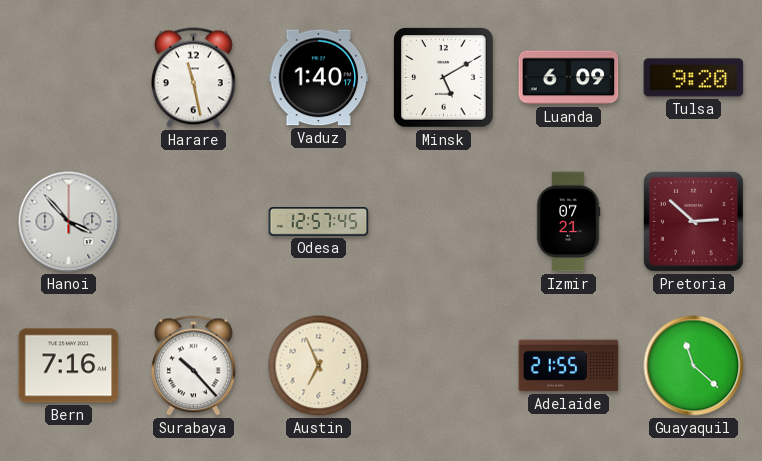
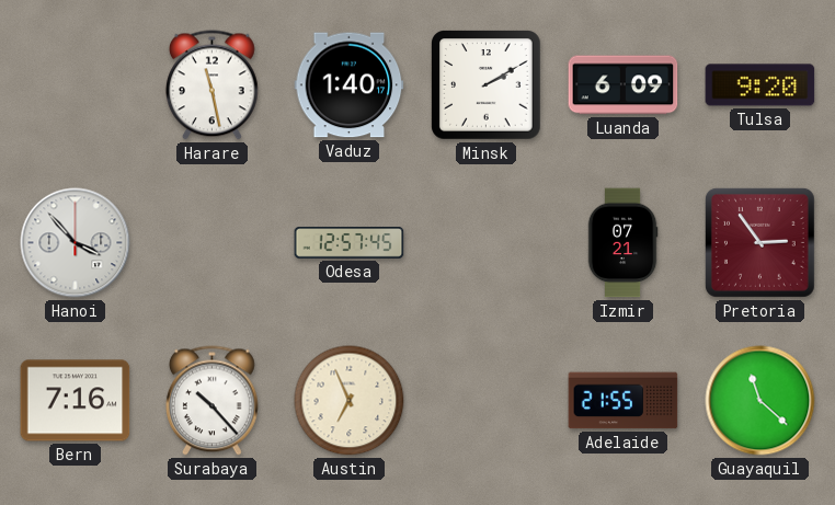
Minsk: 5:10 -> 2:10 (487, 85)
Pretoria: 2:52 -> 2:54 (759, 242)
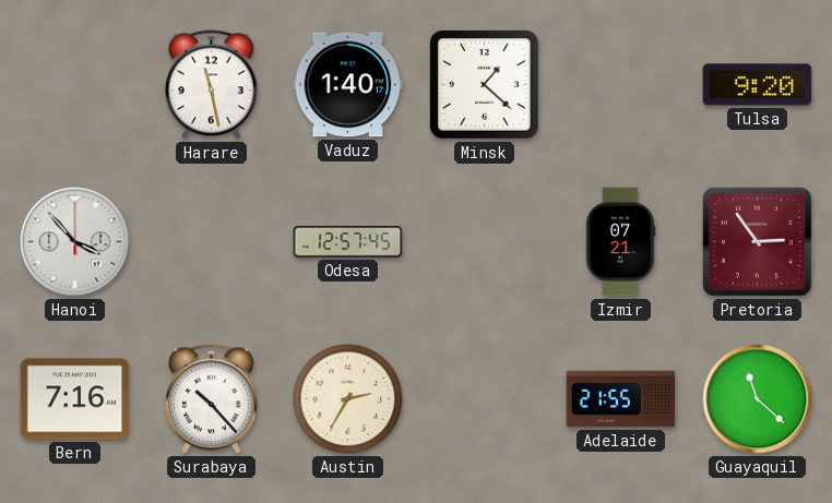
Minsk: 2:10 -> 1:22 (485, 85)
Luanda: 6:09 -> none (624, 85)
Austin: 6:56 -> 2:35 (348, 399)
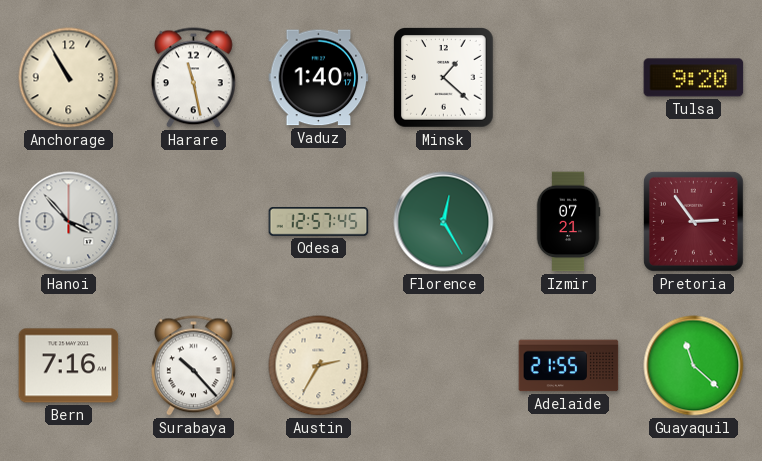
Anchorage: none -> 10:55 (69, 78)
Florence: none -> 12:25 (444, 222)
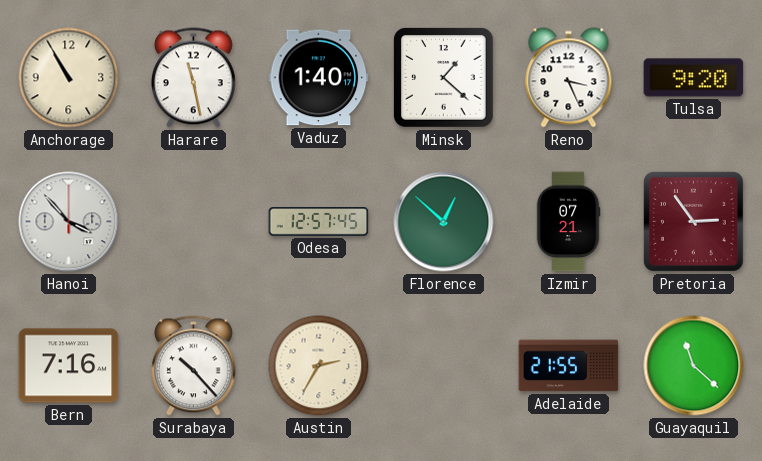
Reno: none -> 3:26 (569, 78)
Florence: 12:25 -> 12:52 (444, 222)
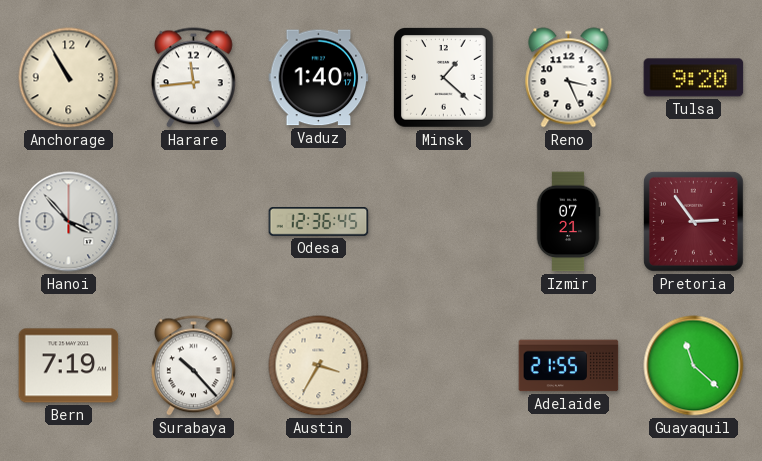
Harare: 11:28 -> 11:44 (193, 78)
Odesa: 12:57 -> 12:36 (319, 222)
Florence: 12:52 -> none (444, 222)
Bern: 7:16 -> 7:19 (69, 366)
Austin: 2:35 -> 3:35 (319, 366)
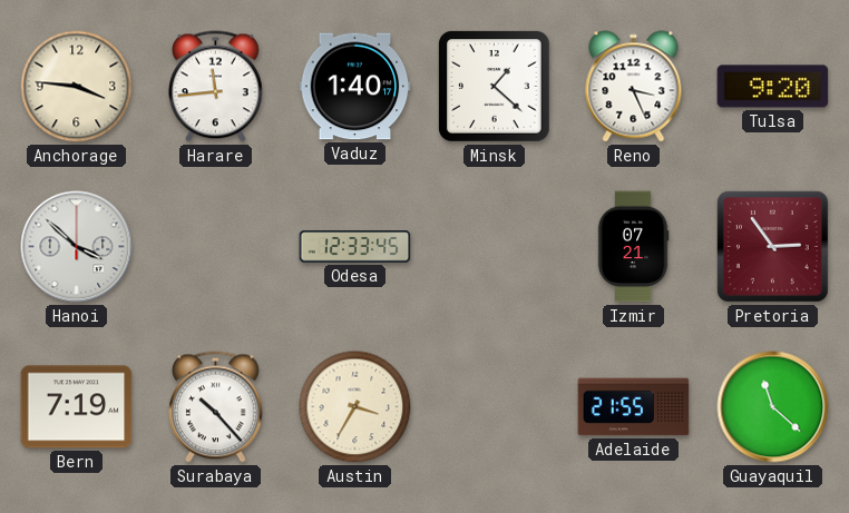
Anchorage: 10:55 -> 3:46 (77, 87)
Hanoi: 3:53 -> 3:52 (77, 247)
Odesa: 12:36 -> 12:33 (355, 247)
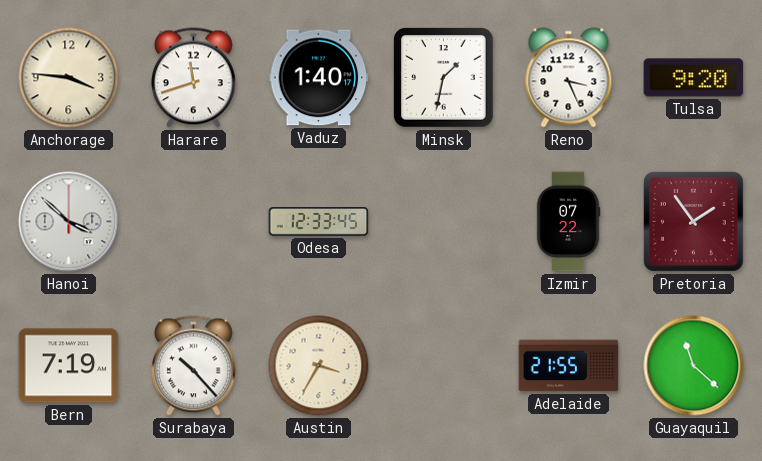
Harare: 11:44 -> 11:42 (193, 78)
Minsk: 1:22 -> 1:32 (444, 78)
Izmir: 07:21 -> 07:22 (568, 222)
Pretoria: 2:54 -> 1:54 (693, 221)
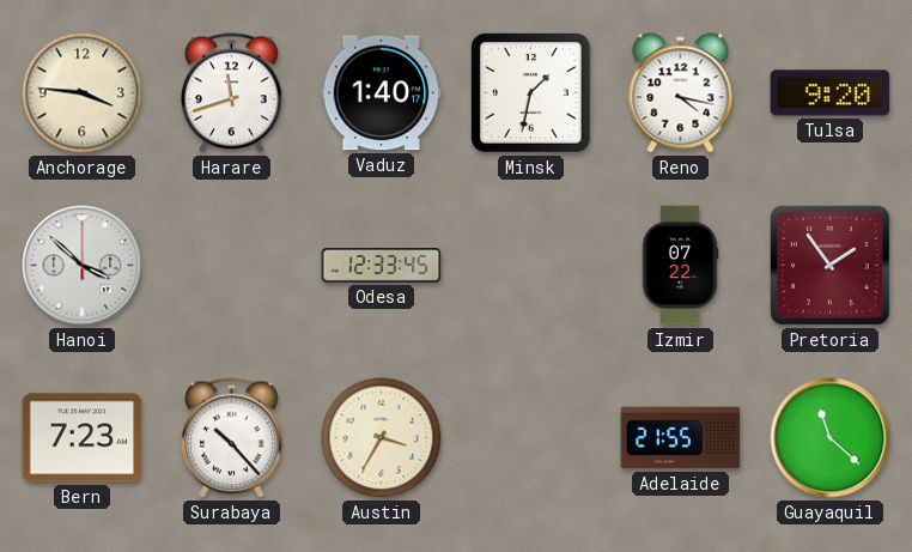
Reno: 3:26 -> 4:17 (681, 93)
Bern: 7:19 -> 7:23 (83, 438)
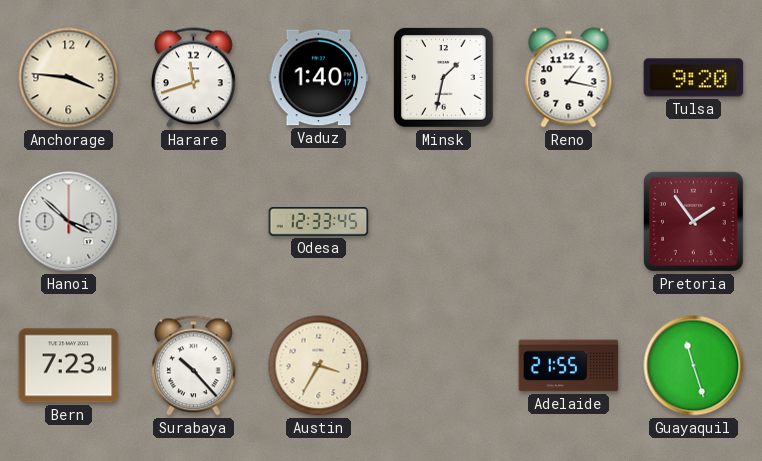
Reno: 4:17 -> 1:17 (569, 78)
Izmir: 07:22 -> none (680, 266)
Guayaquil: 11:22 -> 11:27 (694, 366)
